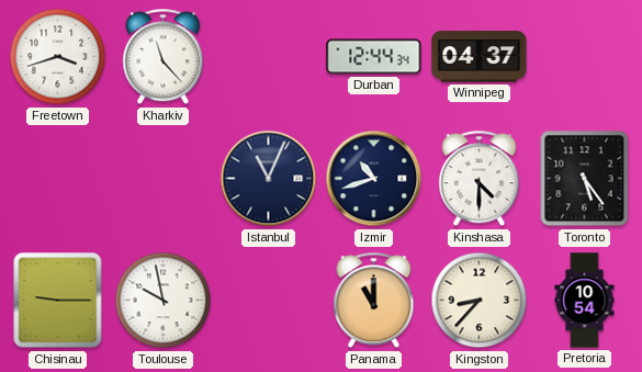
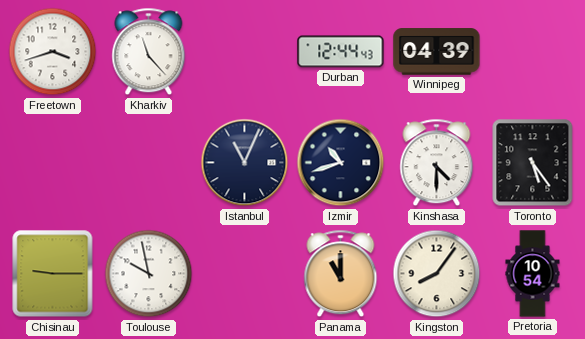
Durban: 12:44:34 -> 12:44:43 (341, 52)
Winnipeg: 04:37 -> 04:39 (437, 52)
Kingston: 8:37 -> 8:06 (437, 274)
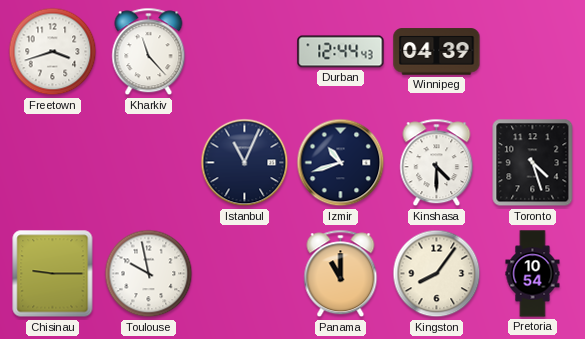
Toronto: 5:24 -> 4:27 (533, 163)
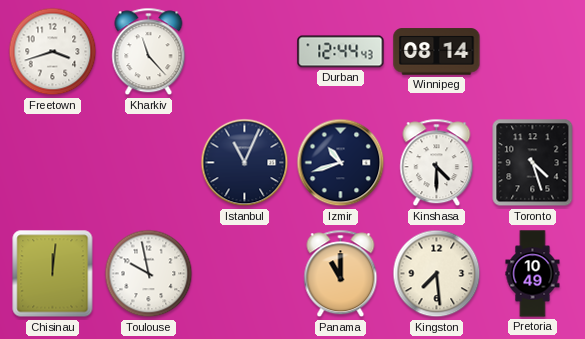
Winnipeg: 04:39 -> 08:14 (437, 52)
Chisinau: 9:15 -> 12:01 (53, 274)
Kingston: 8:06 -> 7:29 (437, 274)
Pretoria: 10:54 -> 10:49 (533, 274)
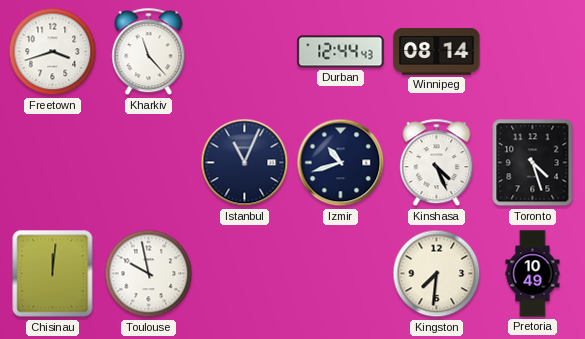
Kinshasa: 4:30 -> 4:26 (437, 163)
Panama: 11:00 -> none (341, 274)
Kingston: 7:29 -> 7:31 (437, 274)
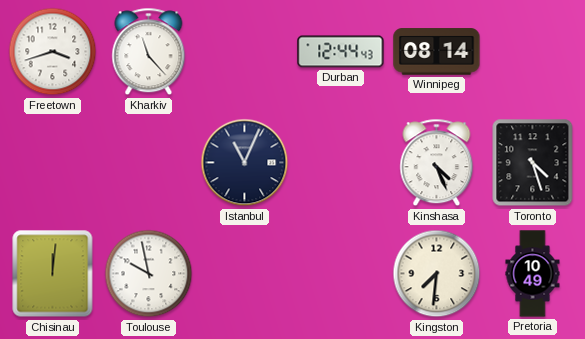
Izmir: 10:42 -> none (341, 163)
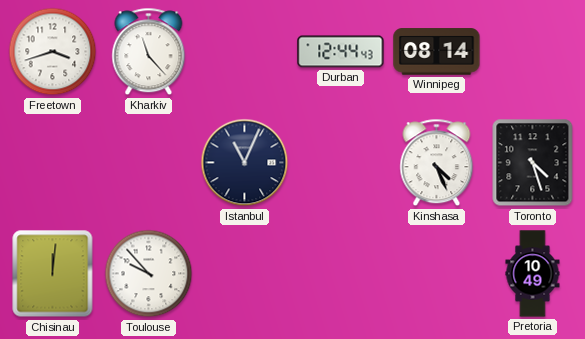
Toulouse: 9:58 -> 9:53 (149, 274)
Kingston: 7:31 -> none (437, 274)
